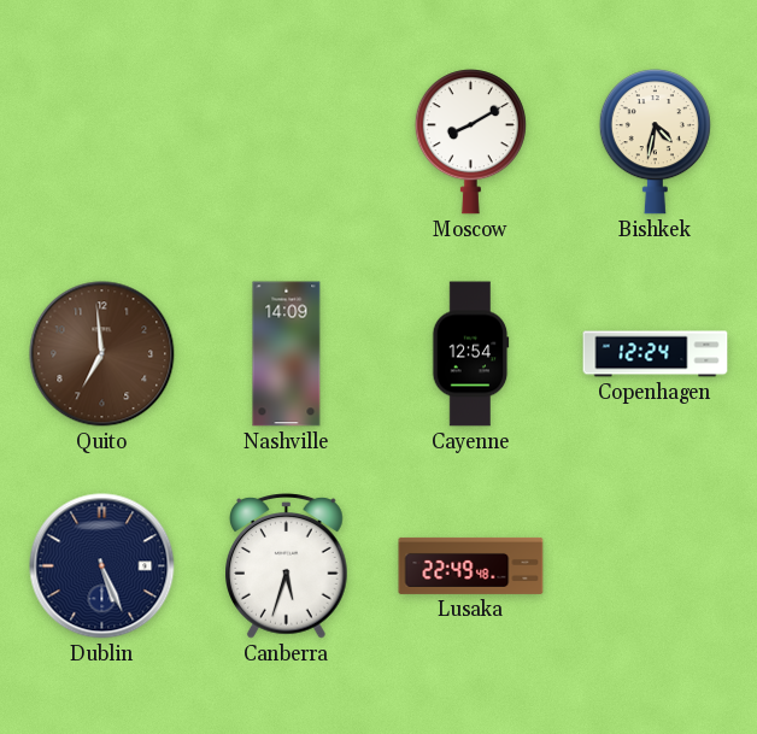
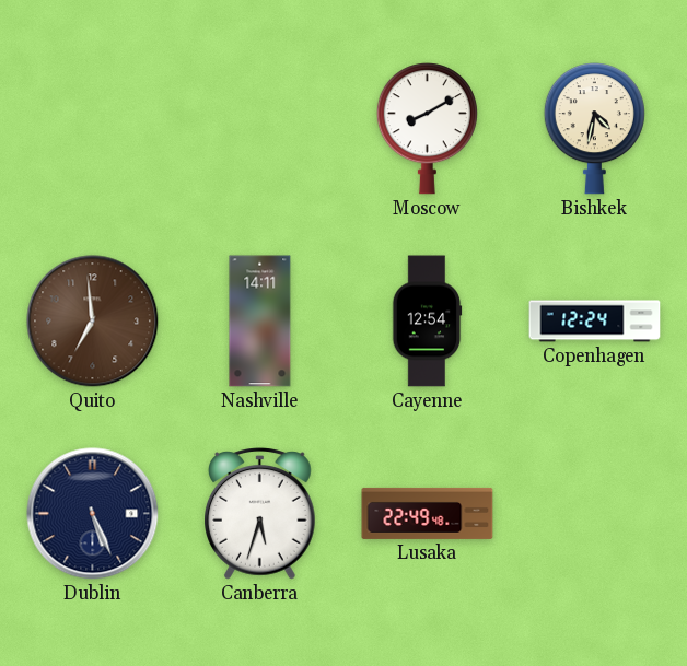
Nashville: 14:09 -> 14:11 (260, 322)
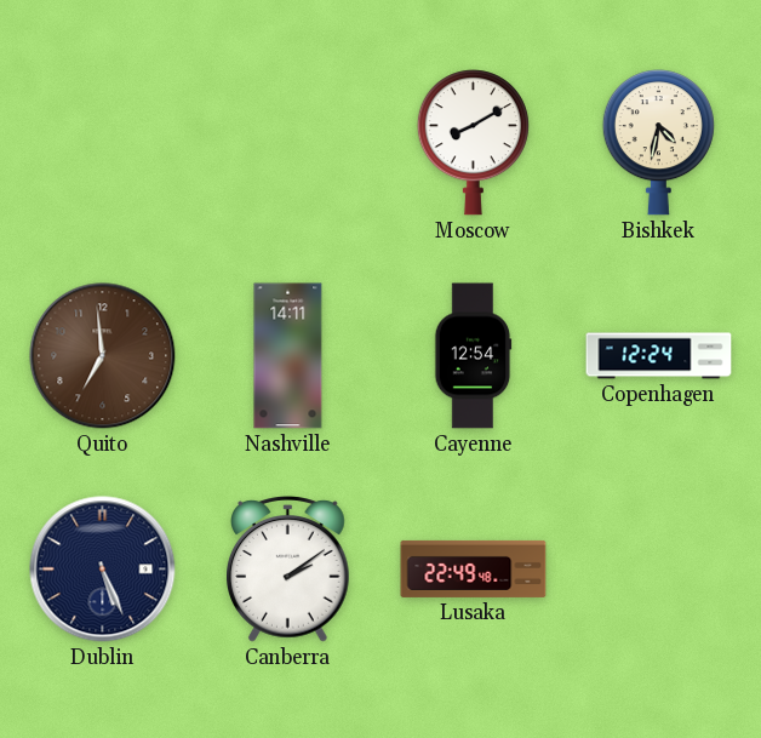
Canberra: 5:33 -> 2:09 (288, 570)
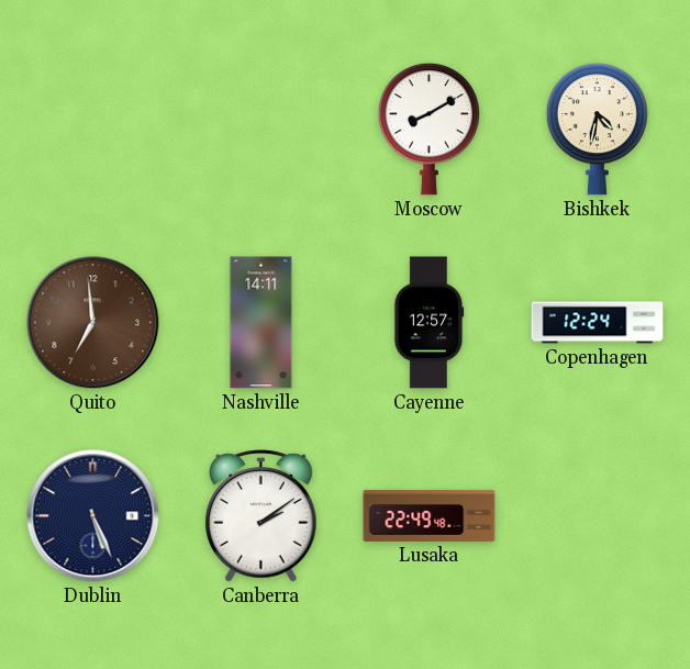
Cayenne: 12:54 -> 12:57 (429, 323)
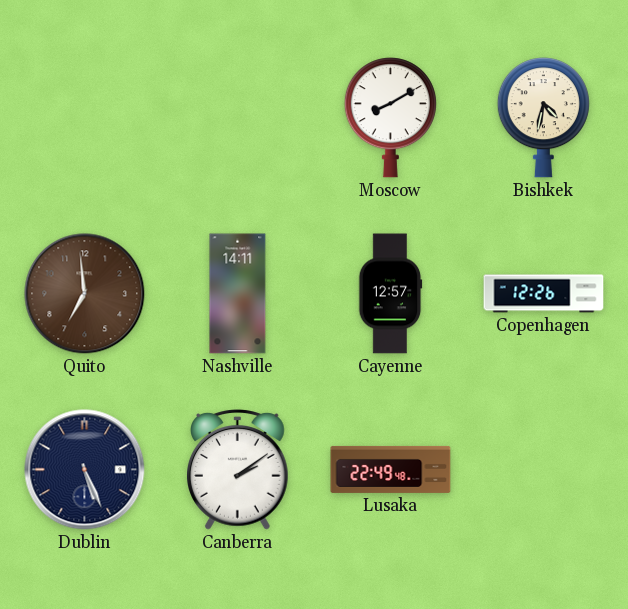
Copenhagen: 12:24 -> 12:26 (544, 294)
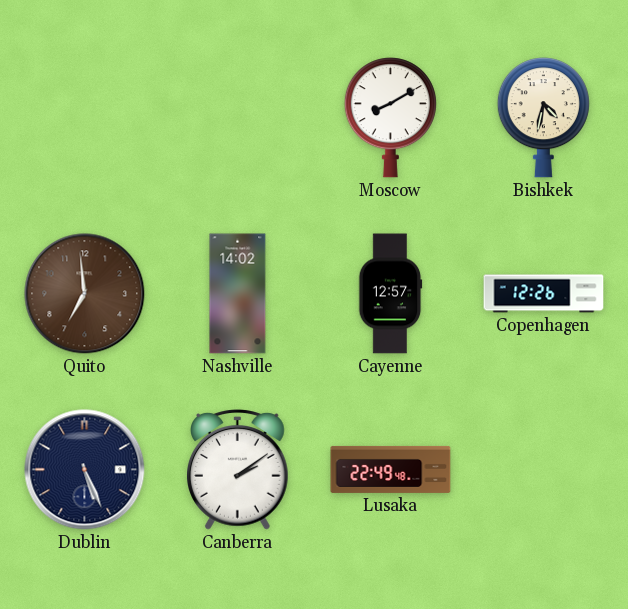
Nashville: 14:11 -> 14:02 (238, 294)
